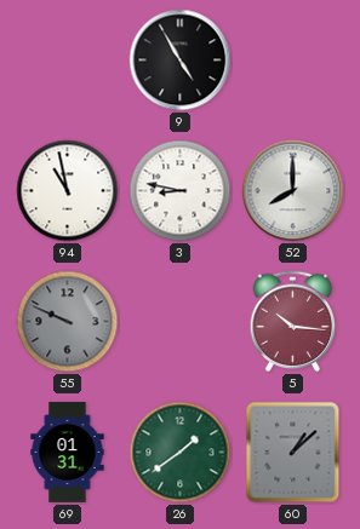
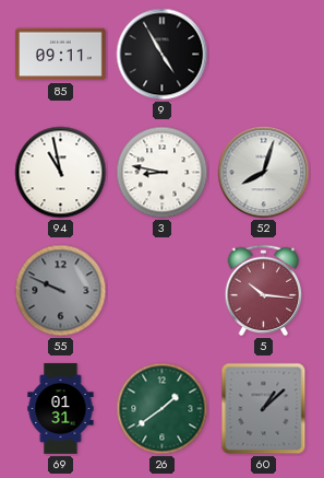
85: none -> 09:11 (61, 55)
52: 8:00 -> 8:03 (264, 173)
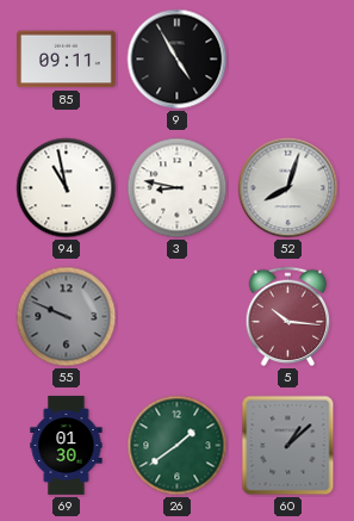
69: 01:31 -> 01:30 (67, 446)
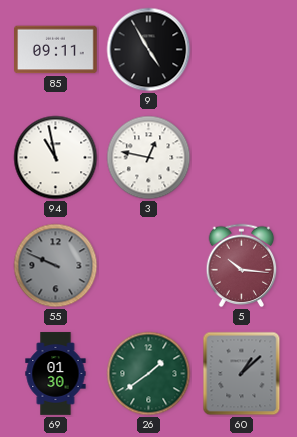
3: 8:47 -> 12:47 (149, 158)
52: 8:03 -> none (288, 188)
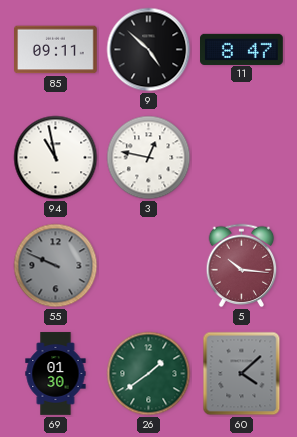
9: 4:55 -> 4:52 (149, 50)
11: none -> 8:47 (242, 49)
60: 1:08 -> 4:08 (242, 374)
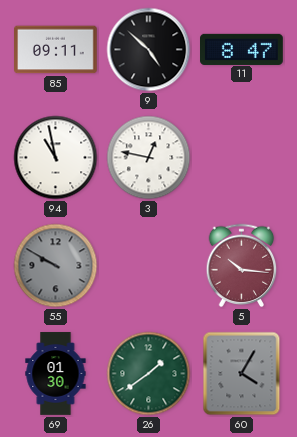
55: 9:49 -> 9:50 (56, 266)
60: 4:08 -> 4:05 (242, 374)
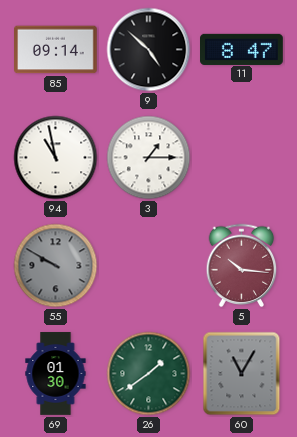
85: 09:11 -> 09:14 (56, 50)
3: 12:47 -> 1:15 (149, 158)
60: 4:05 -> 11:05 (242, 374)
